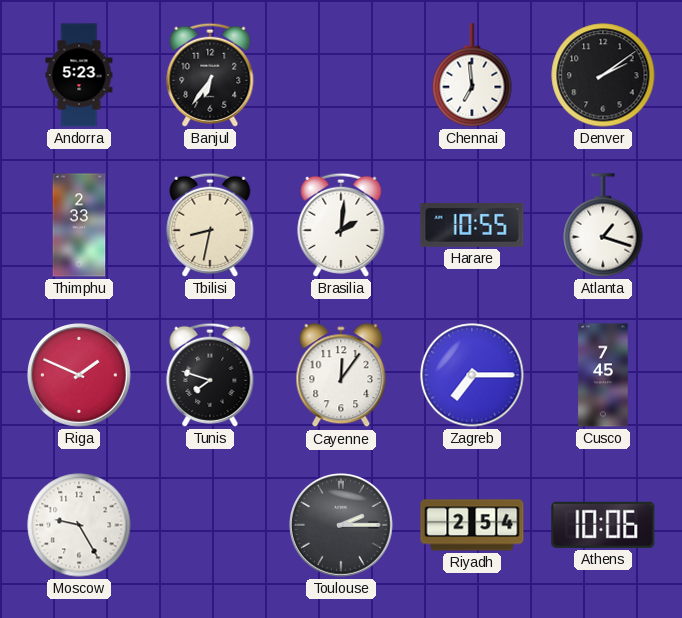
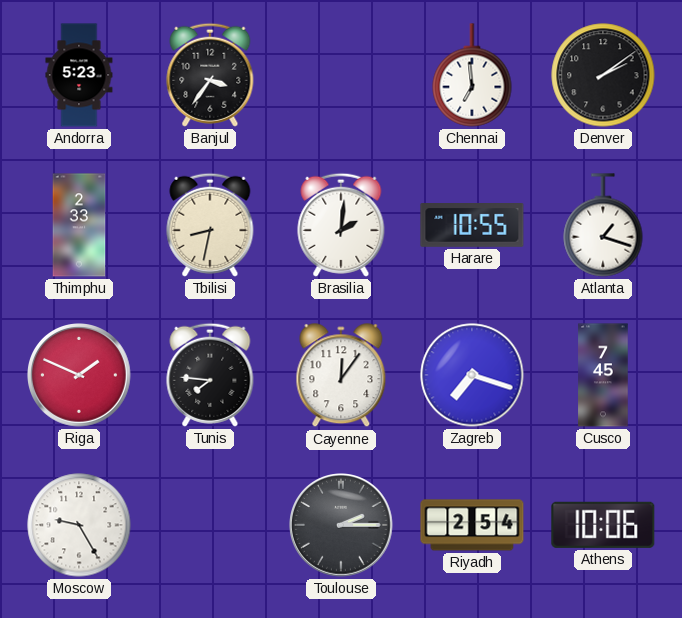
Banjul: 6:36 -> 3:36 (210, 75)
Tunis: 7:48 -> 7:46 (210, 375)
Zagreb: 7:15 -> 7:18 (472, 375)
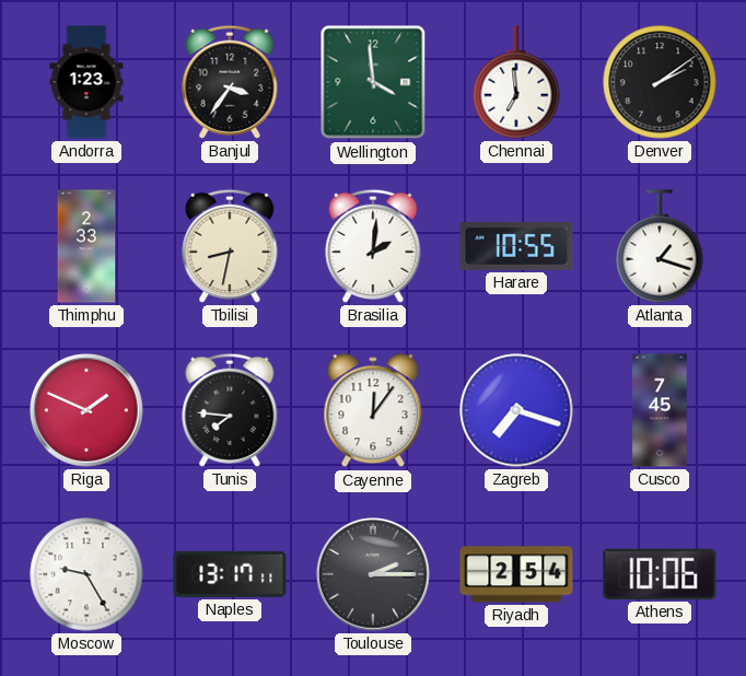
Andorra: 5:23 -> 1:23 (86, 82)
Wellington: none -> 3:59 (373, 82)
Naples: none -> 13:17 (230, 574)
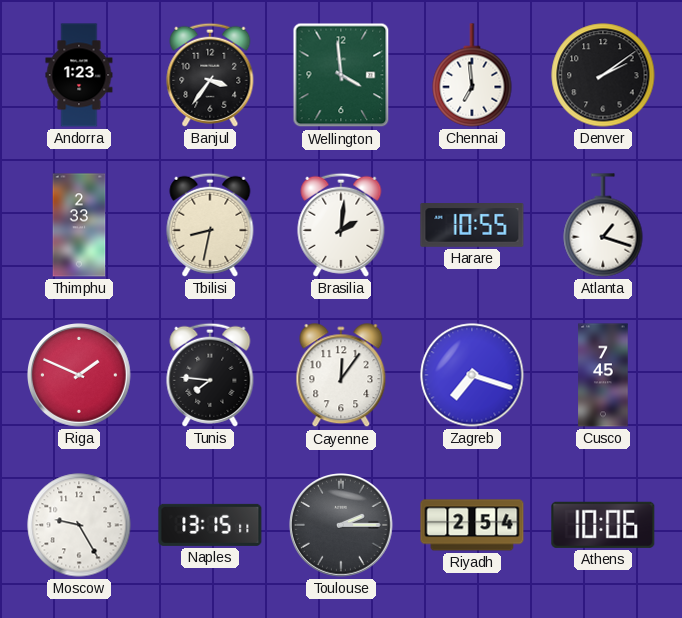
Naples: 13:17 -> 13:15 (210, 525)
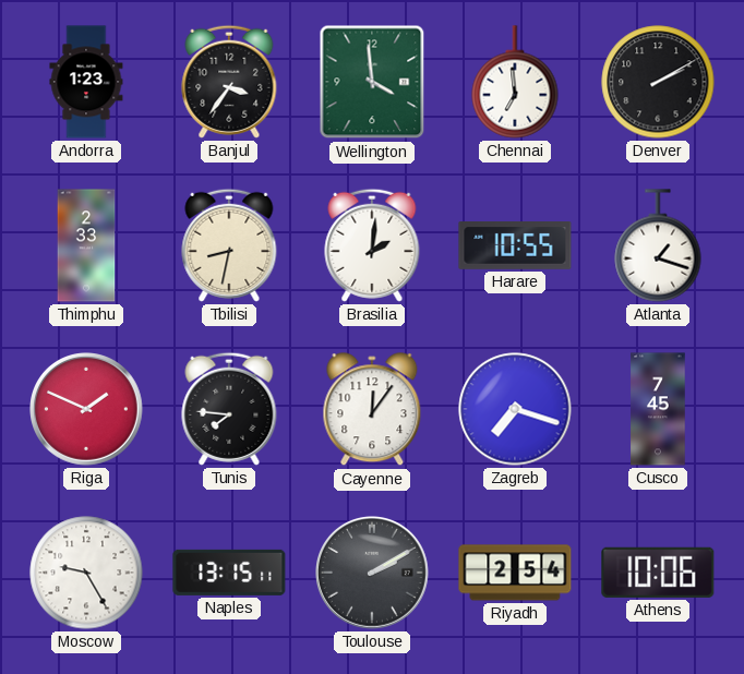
Denver: 2:09 -> 2:10 (658, 82)
Toulouse: 2:15 -> 2:10 (373, 574)
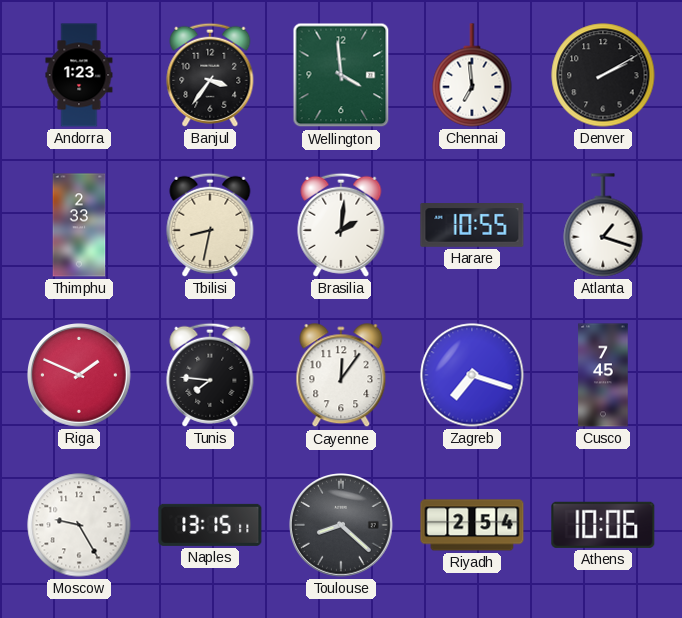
Toulouse: 2:10 -> 8:22 (342, 526)
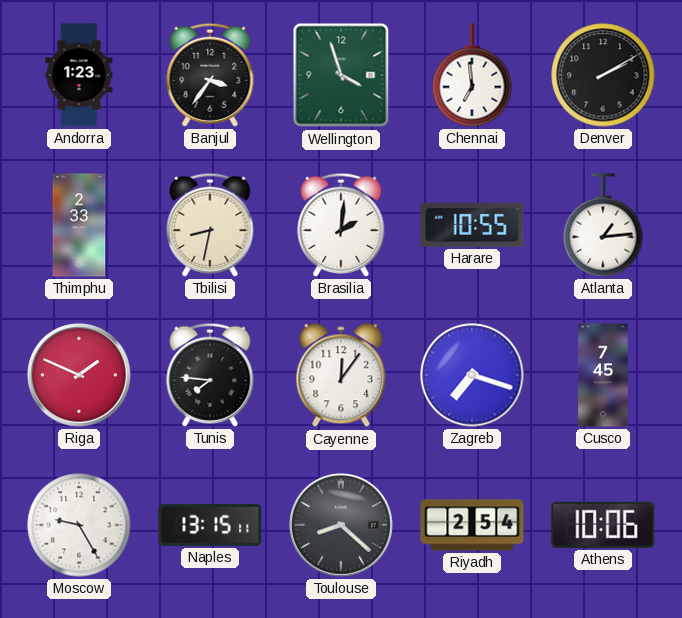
Wellington: 3:59 -> 3:57 (341, 75)
Atlanta: 1:18 -> 1:14 (603, 225)
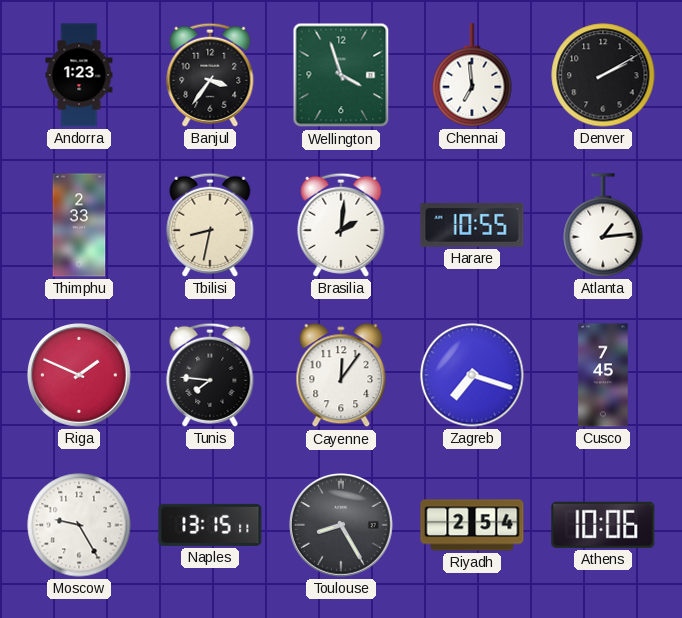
Toulouse: 8:22 -> 8:25 (342, 526)
